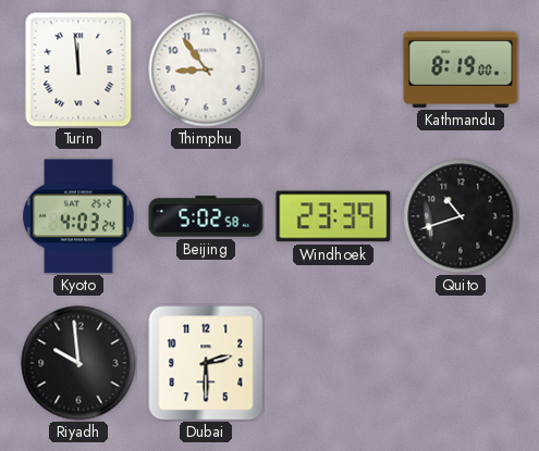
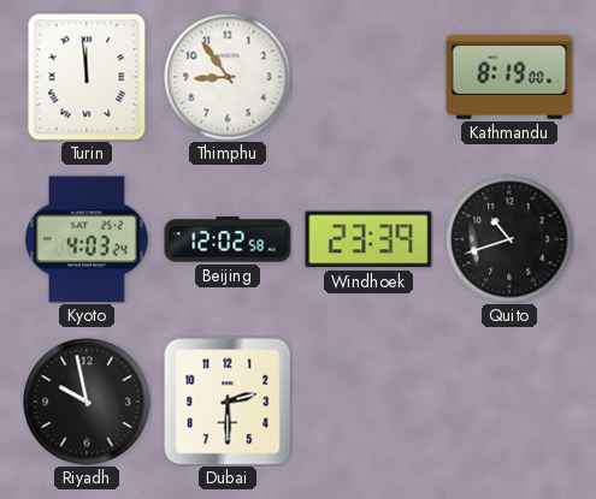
Beijing: 5:02 -> 12:02 (228, 239)
Riyadh: 9:59 -> 9:58 (87, 402)
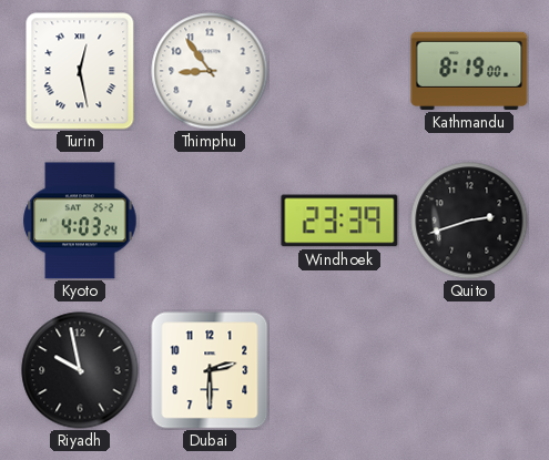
Turin: 11:59 -> 12:28 (80, 71)
Beijing: 12:02 -> none (228, 239)
Quito: 10:42 -> 2:42 (469, 221)
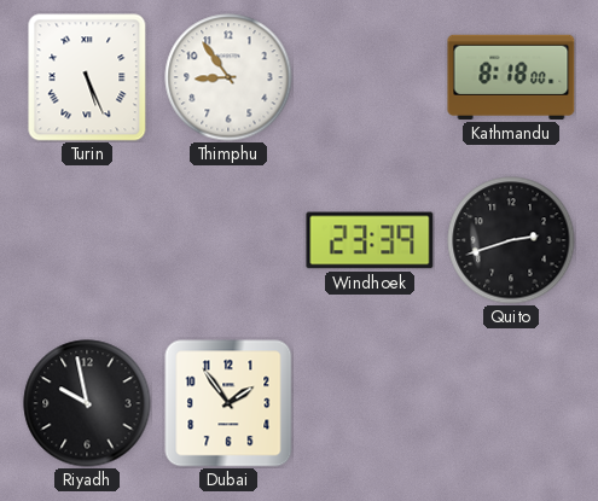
Turin: 12:28 -> 5:26 (87, 77)
Kathmandu: 8:19 -> 8:18 (511, 77)
Kyoto: 4:03 -> none (80, 221)
Dubai: 2:30 -> 1:54 (228, 403)
